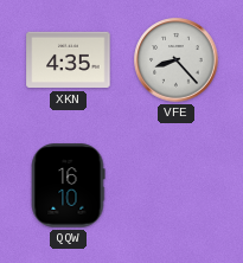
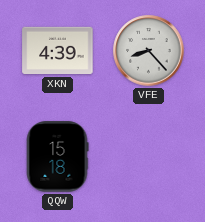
XKN: 4:35 -> 4:39 (58, 51)
QQW: 16:10 -> 15:18 (57, 157)
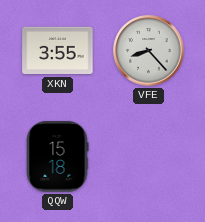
XKN: 4:39 -> 3:55 (58, 51)
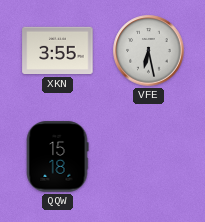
VFE: 8:23 -> 6:28 (149, 51)
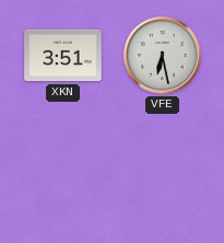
XKN: 3:55 -> 3:51 (63, 56)
QQW: 15:18 -> none (57, 157)
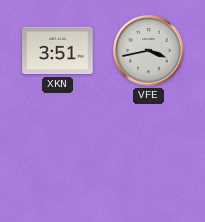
VFE: 6:28 -> 3:43 (149, 51)
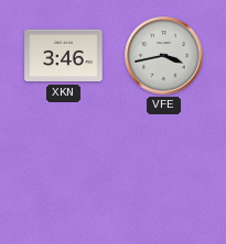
XKN: 3:51 -> 3:46 (64, 56)
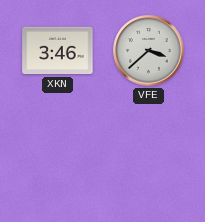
VFE: 3:43 -> 3:38 (149, 51)
